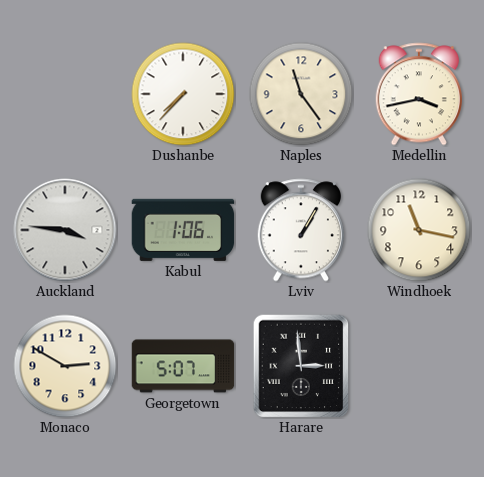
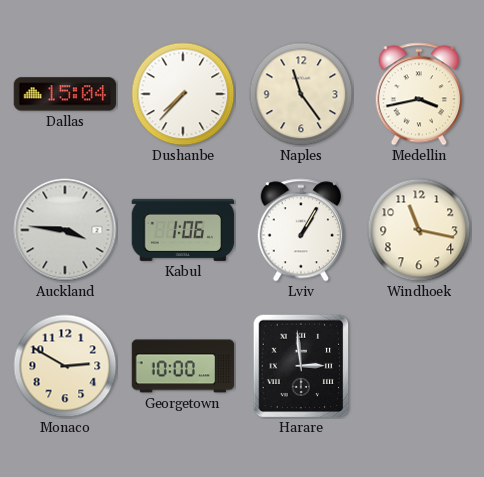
Dallas: none -> 15:04 (65, 94)
Georgetown: 5:07 -> 10:00 (183, 366)
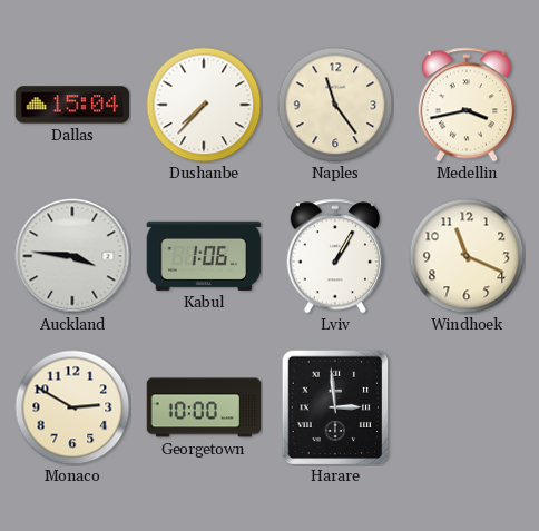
Windhoek: 11:17 -> 11:19 (467, 256)
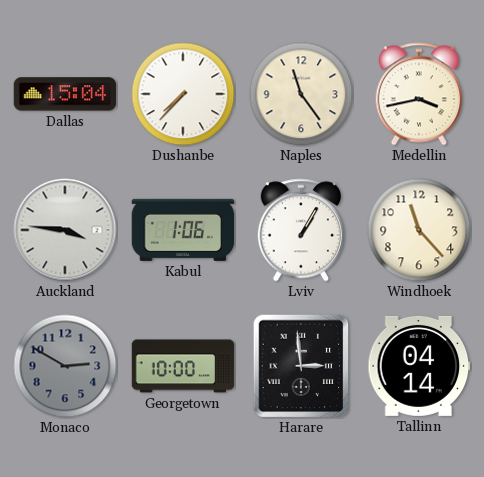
Windhoek: 11:19 -> 11:23 (419, 230)
Monaco dial: cream -> grey (65, 366)
Tallinn: none -> 04:14 (419, 366)
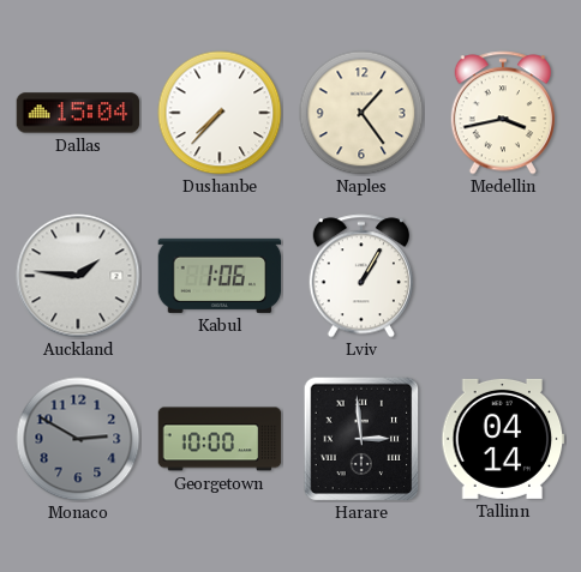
Naples: 11:24 -> 1:24 (361, 113)
Auckland: 3:46 -> 1:46 (78, 276)
Windhoek: 11:23 -> none (419, 230)
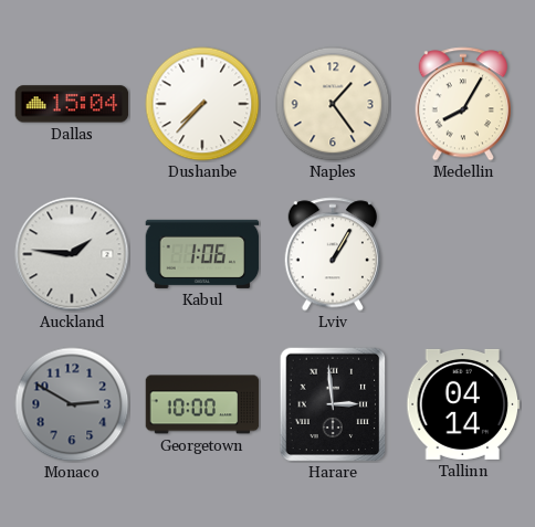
Medellin: 3:43 -> 8:05 (462, 104)
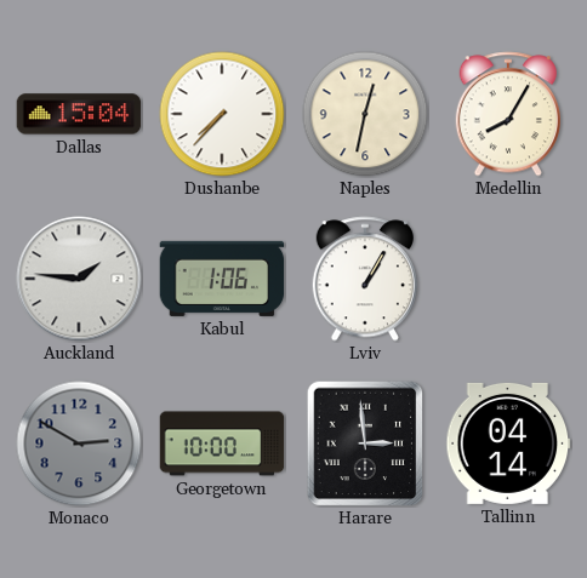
Naples: 1:24 -> 12:32 (365, 114)
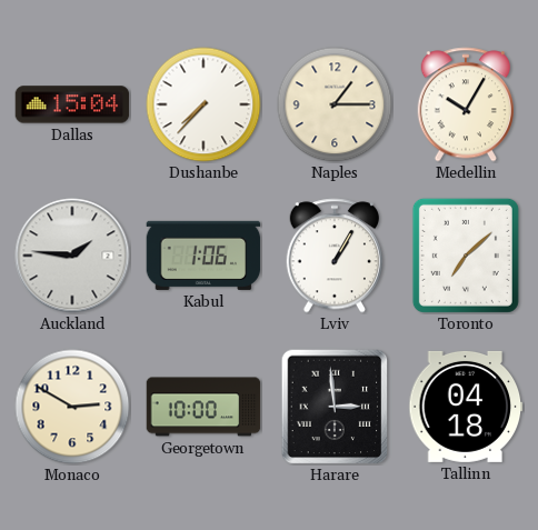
Naples: 12:32 -> 1:15 (335, 104)
Medellin: 8:05 -> 10:05 (465, 104)
Toronto: none -> 7:08 (466, 256)
Monaco dial: grey -> cream (72, 407)
Tallinn: 04:14 -> 04:18 (466, 407)
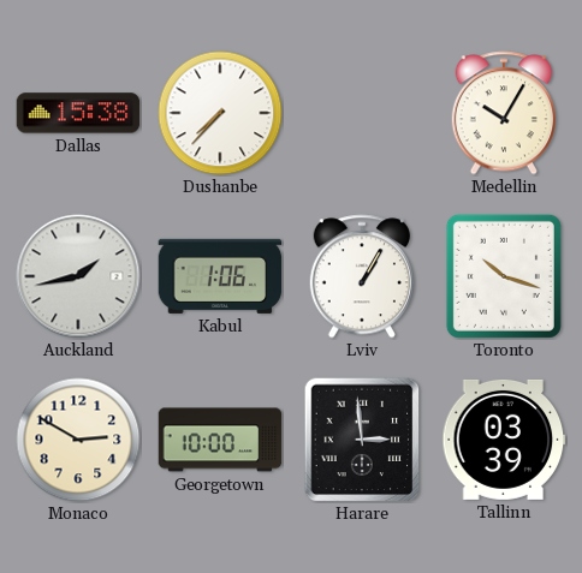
Dallas: 15:04 -> 15:38 (78, 113)
Naples: 1:15 -> none (335, 104)
Auckland: 1:46 -> 1:43 (78, 276)
Toronto: 7:08 -> 10:18 (504, 276)
Tallinn: 04:18 -> 03:39 (504, 440)
